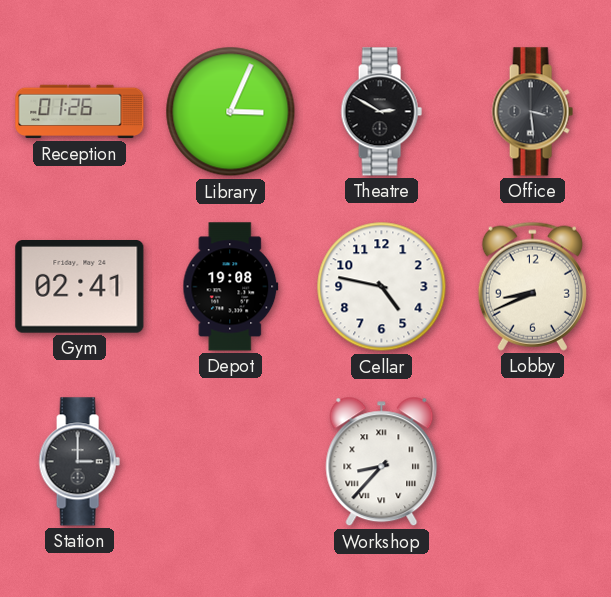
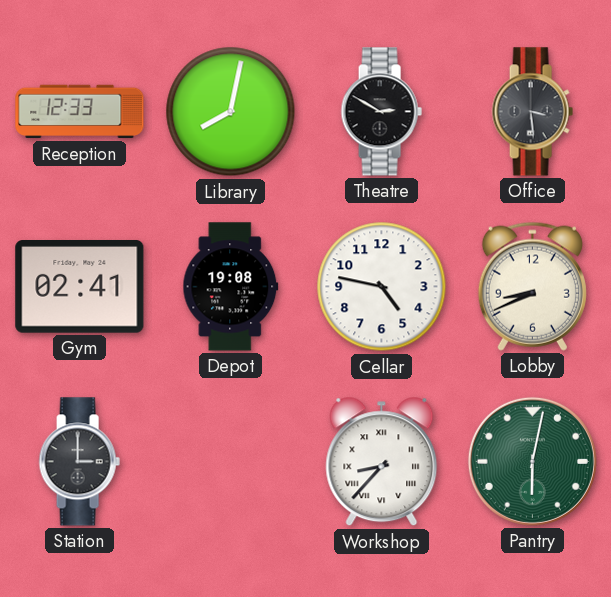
Reception: 01:26 -> 12:33 (80, 112)
Library: 3:04 -> 8:02 (231, 112)
Pantry: none -> 6:02 (532, 461)
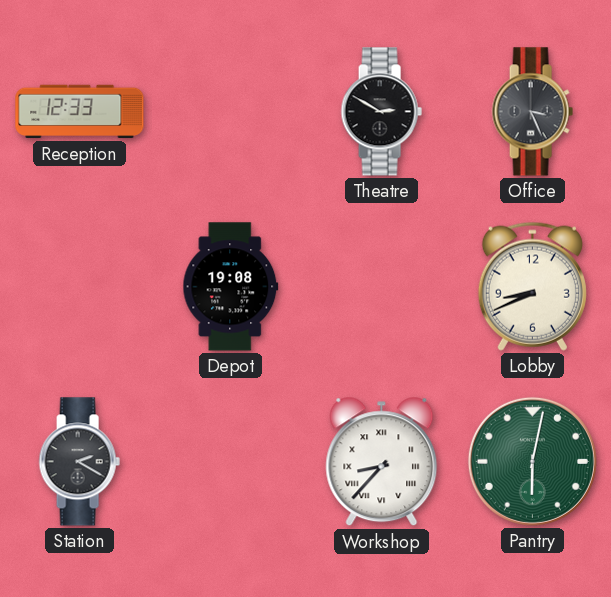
Library: 8:02 -> none (231, 112)
Office: 3:29 -> 3:26 (532, 112)
Gym: 02:41 -> none (80, 287)
Cellar: 4:47 -> none (382, 287)
Station: 3:00 -> 2:20 (79, 462)
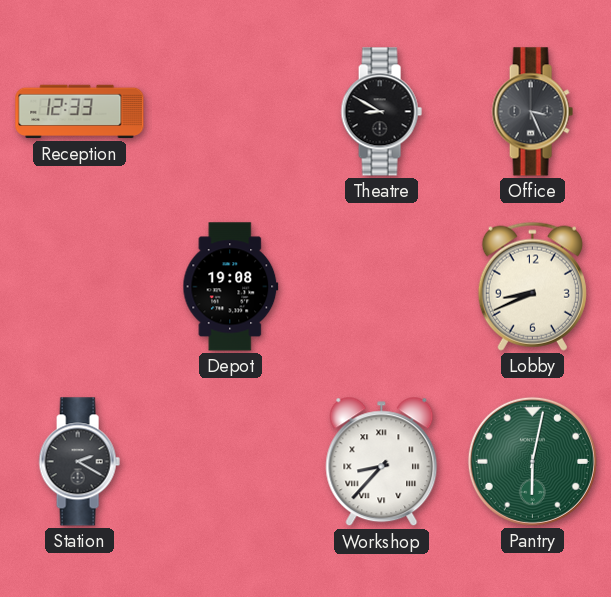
Theatre: 2:50 -> 8:50 (381, 112)
